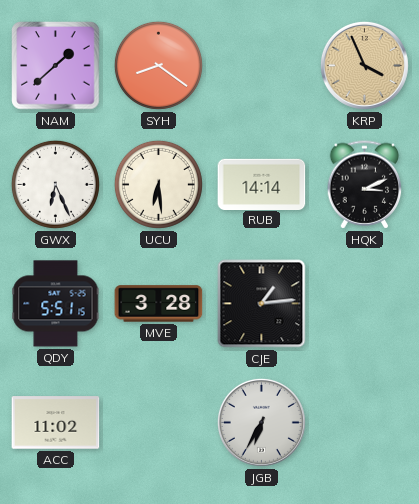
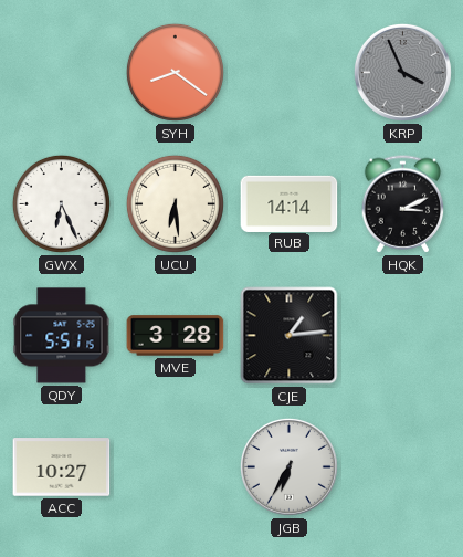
NAM: 1:38 -> none (56, 66)
KRP dial: champagne -> grey (402, 72)
ACC: 11:02 -> 10:27 (62, 467)
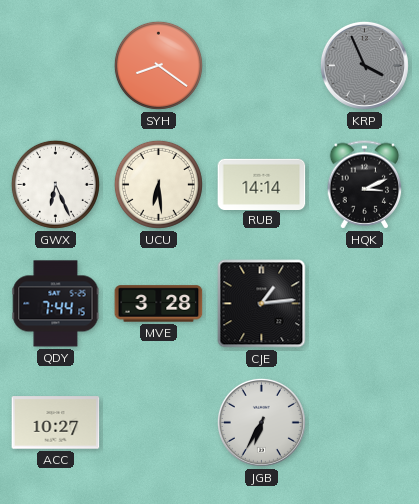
QDY: 5:51 -> 7:44 (56, 304)
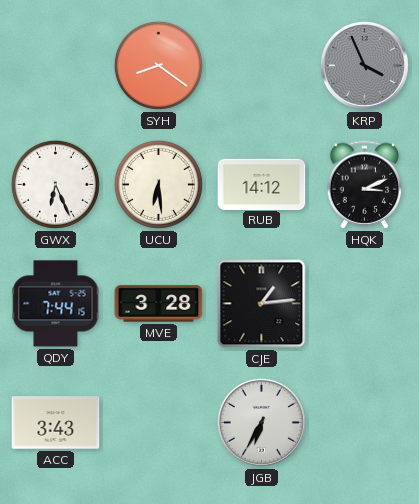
RUB: 14:14 -> 14:12 (262, 184)
ACC: 10:27 -> 3:43 (56, 423)
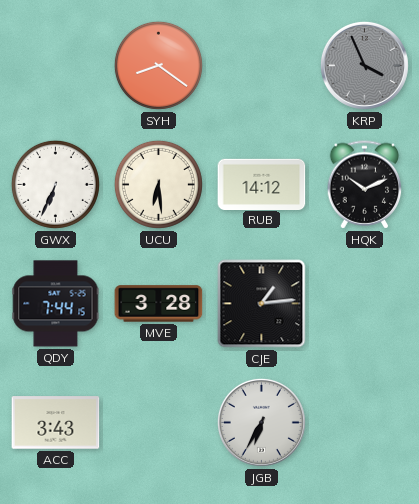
GWX: 6:26 -> 6:34 (55, 184)
HQK: 3:11 -> 10:11 (365, 185)
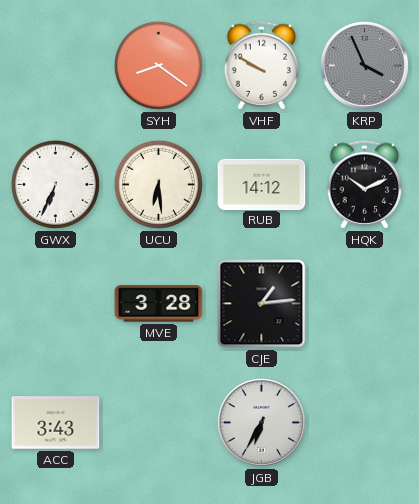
VHF: none -> 9:50 (262, 66)
QDY: 7:44 -> none (56, 304)
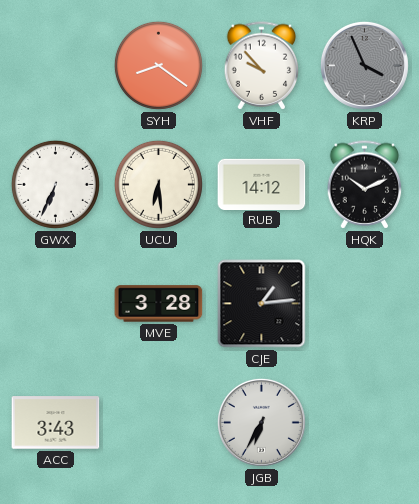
VHF: 9:50 -> 9:53 (262, 66)
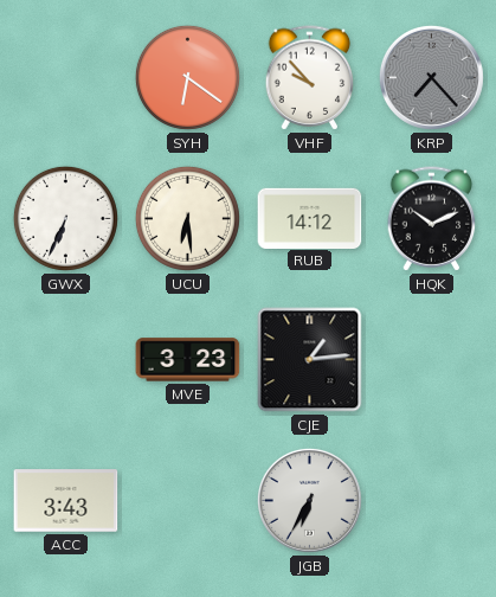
SYH: 8:21 -> 6:21 (187, 77)
KRP: 3:56 -> 7:23 (431, 77)
MVE: 3:28 -> 3:23 (188, 360)
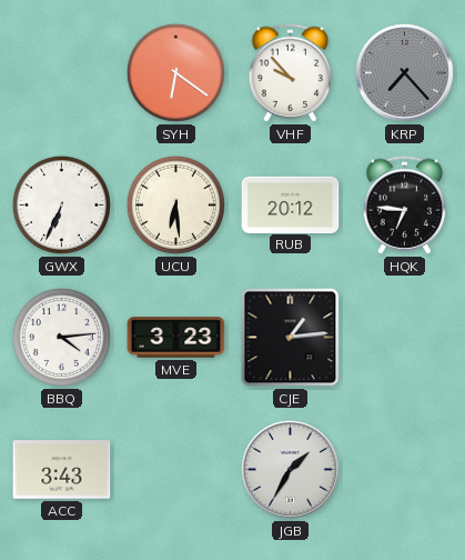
RUB: 14:12 -> 20:12 (291, 204)
HQK: 10:11 -> 6:46 (405, 206)
BBQ: none -> 4:14 (61, 337)
JGB: 6:35 -> 1:35 (290, 469)
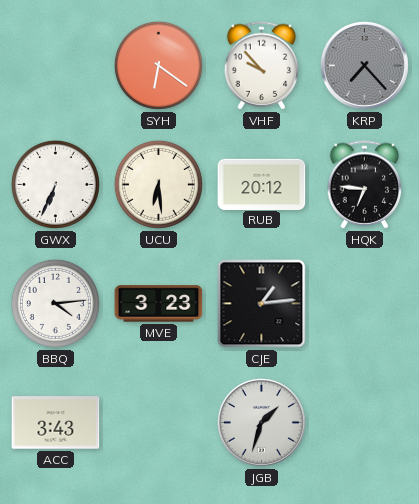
JGB: 1:35 -> 1:33 (261, 422)
